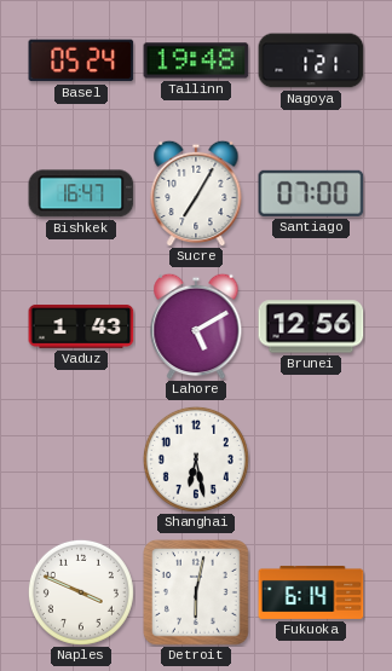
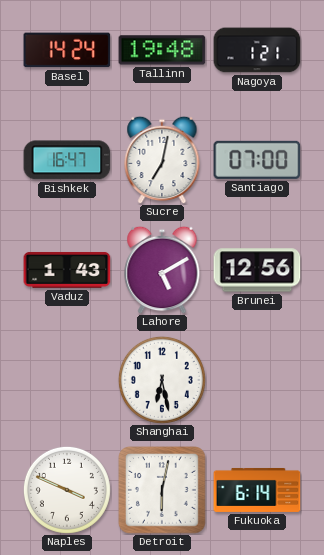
Basel: 05:24 -> 14:24 (67, 50)
Sucre: 7:05 -> 7:02 (162, 160)
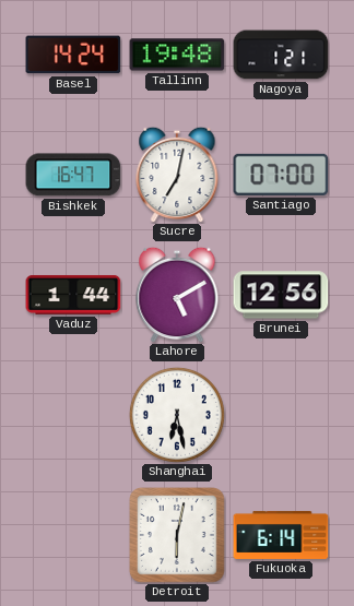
Vaduz: 1:43 -> 1:44 (73, 295)
Naples: 3:49 -> none (67, 490)
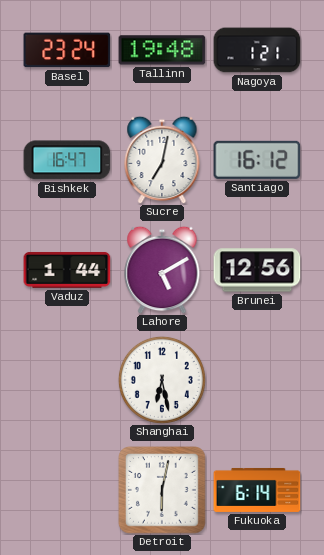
Basel: 14:24 -> 23:24 (67, 50)
Santiago: 07:00 -> 16:12 (257, 160)
